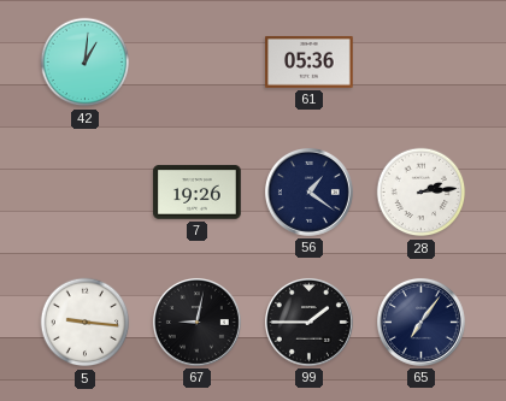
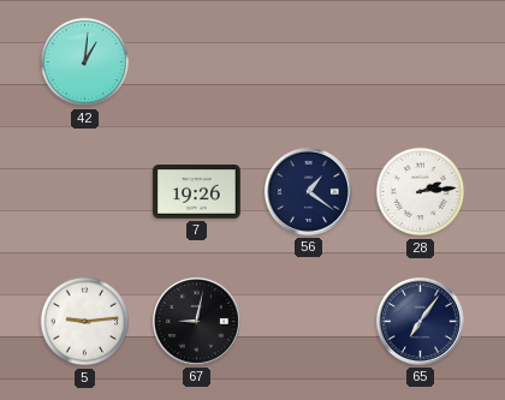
61: 05:36 -> none (310, 61)
5: 9:16 -> 9:14 (85, 322)
99: 1:45 -> none (308, 322)
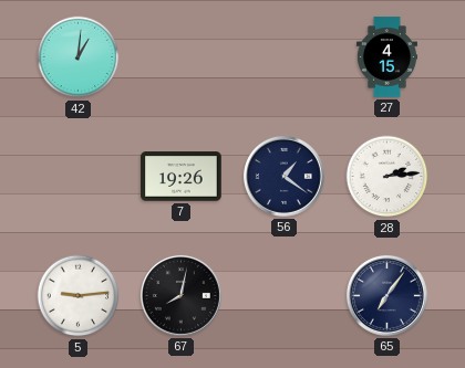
27: none -> 4:15 (386, 57)
67: 9:02 -> 8:02 (180, 295)
